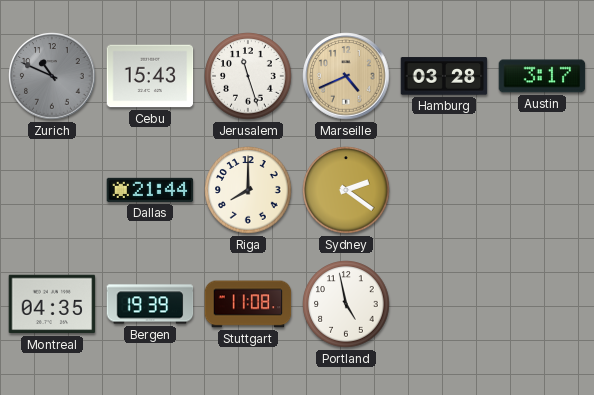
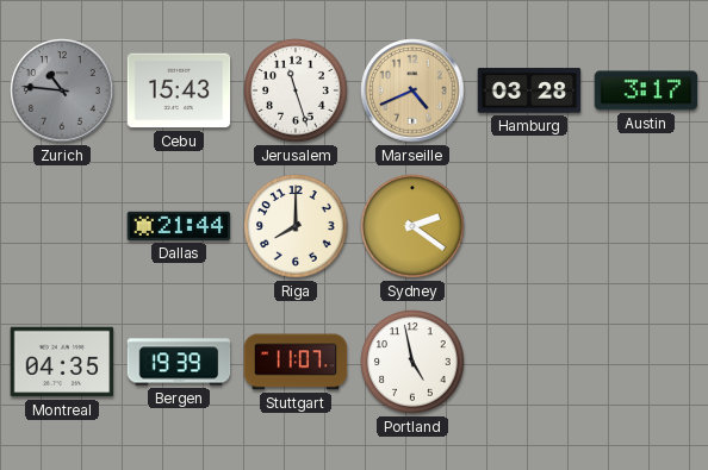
Zurich: 10:49 -> 10:46 (62, 90)
Stuttgart: 11:08 -> 11:07 (296, 362)
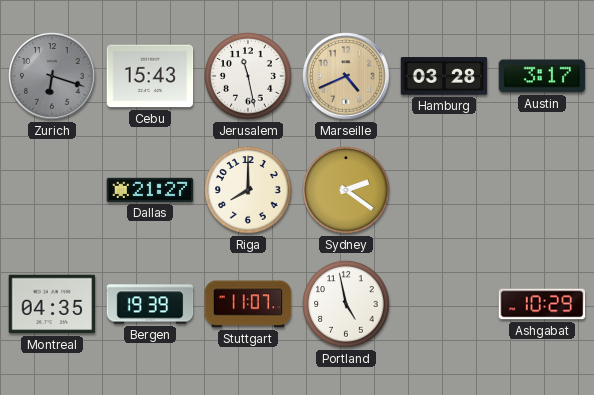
Zurich: 10:46 -> 6:18 (52, 76)
Jerusalem: 11:27 -> 11:28 (248, 76)
Dallas: 21:44 -> 21:27 (150, 190)
Ashgabat: none -> 10:29 (542, 304)
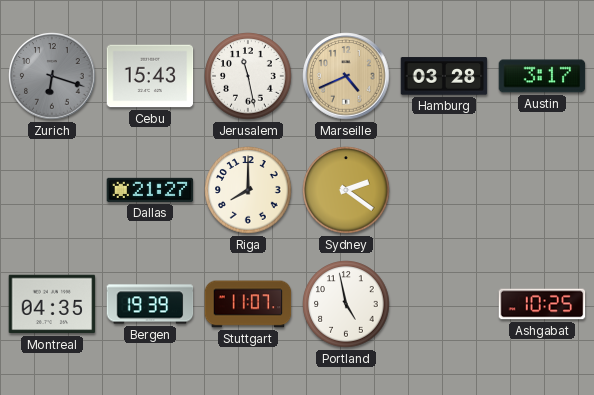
Ashgabat: 10:29 -> 10:25 (542, 304)
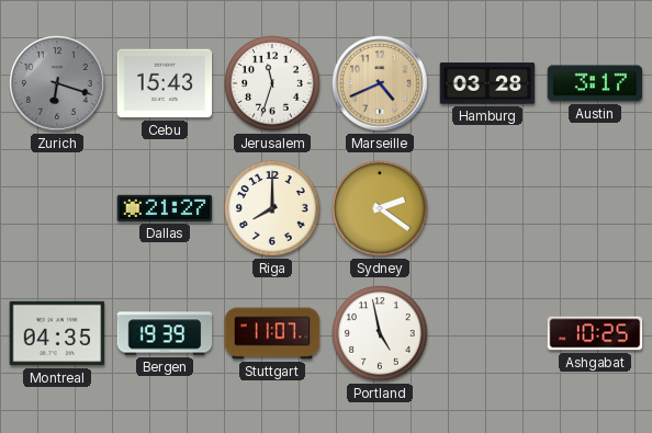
Jerusalem: 11:28 -> 11:33 (272, 83)
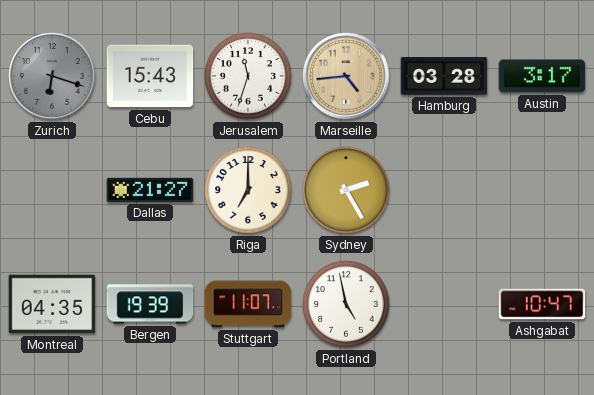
Marseille: 4:41 -> 4:44 (346, 76)
Riga: 8:00 -> 7:00 (248, 190)
Sydney: 2:21 -> 2:25 (346, 190)
Ashgabat: 10:25 -> 10:47 (542, 304)
